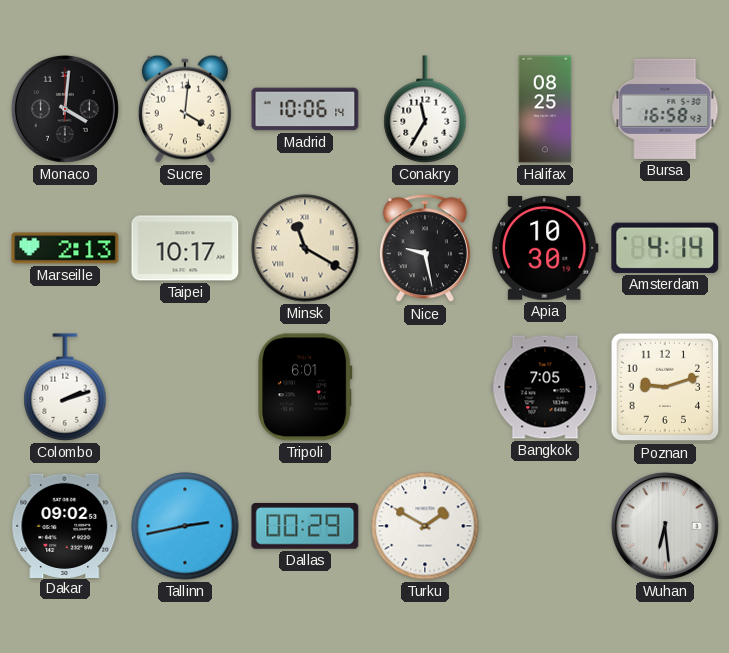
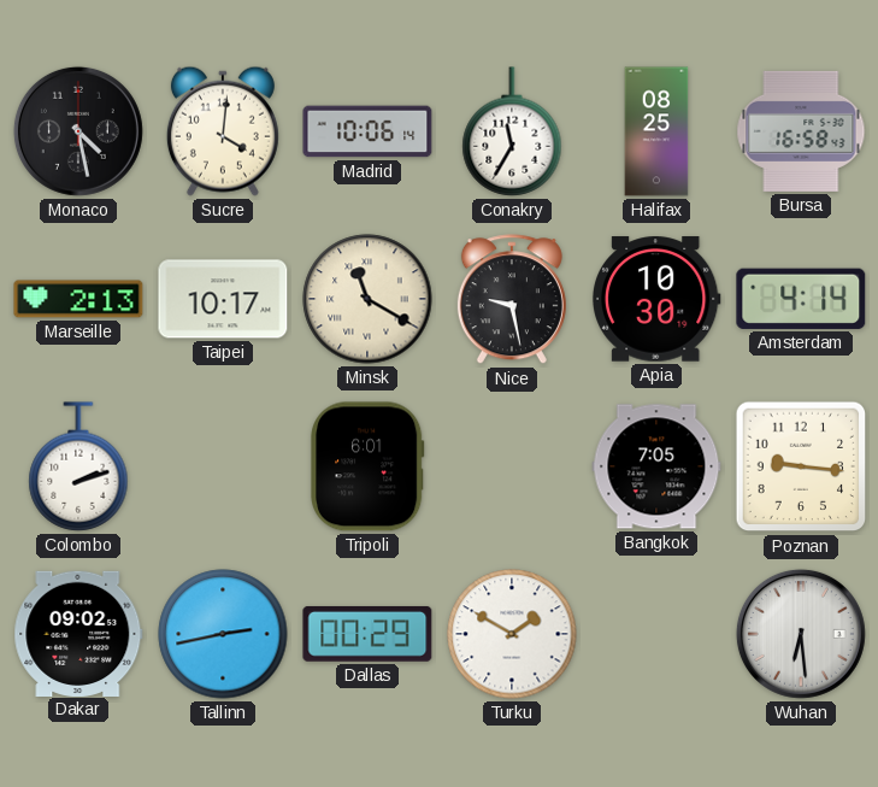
Monaco: 4:01 -> 4:28 (78, 131)
Poznan: 9:12 -> 9:16 (801, 466)
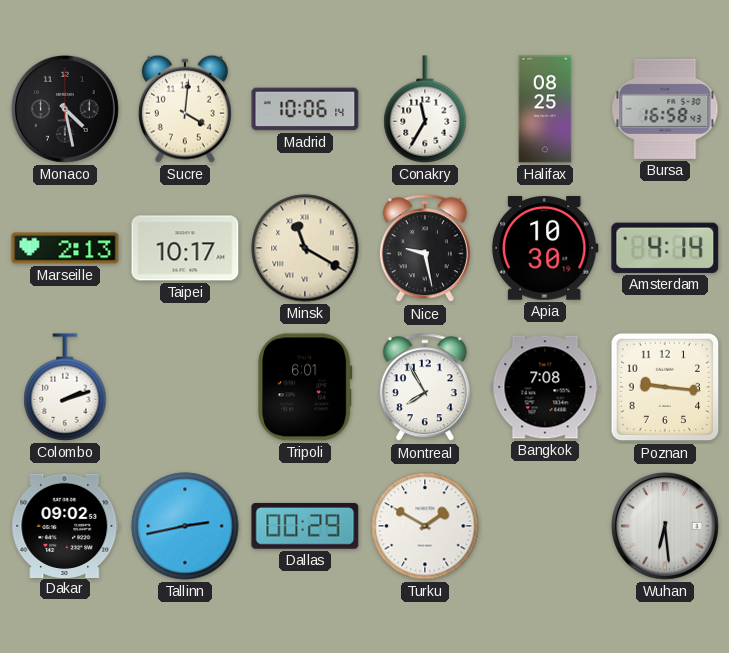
Montreal: none -> 7:55 (425, 388)
Bangkok: 7:05 -> 7:08 (545, 387)
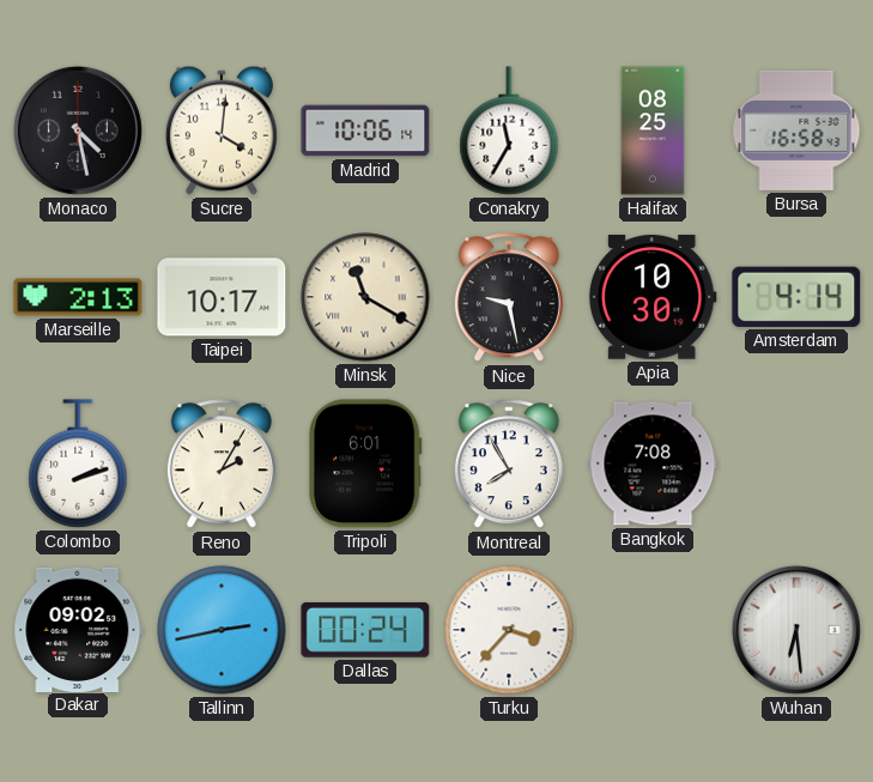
Reno: none -> 2:05 (222, 465)
Poznan: 9:16 -> none (665, 387)
Dallas: 00:29 -> 00:24 (365, 630)
Turku: 1:50 -> 3:37 (509, 630)
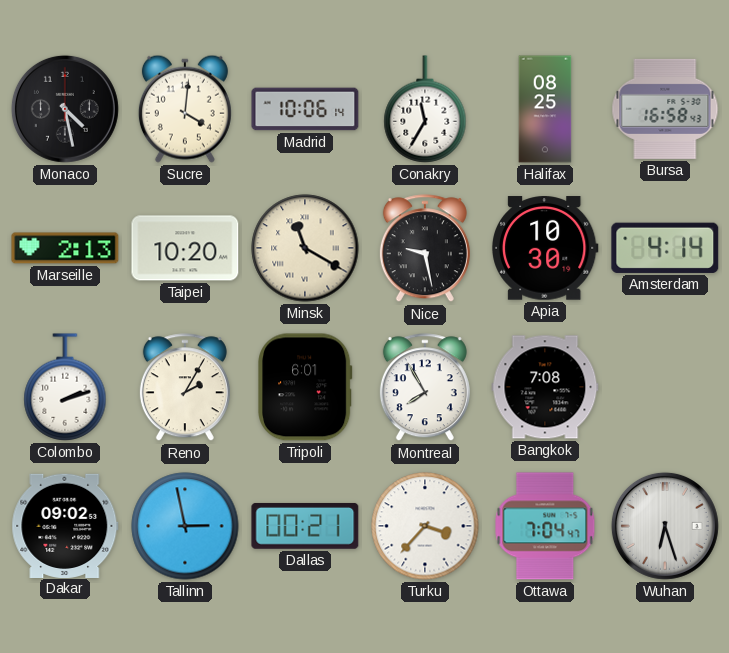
Taipei: 10:17 -> 10:20 (185, 248)
Tallinn: 2:43 -> 2:58 (185, 526)
Dallas: 00:24 -> 00:21 (305, 526)
Ottawa: none -> 7:04 (545, 526)
Wuhan: 6:29 -> 6:27 (665, 526)
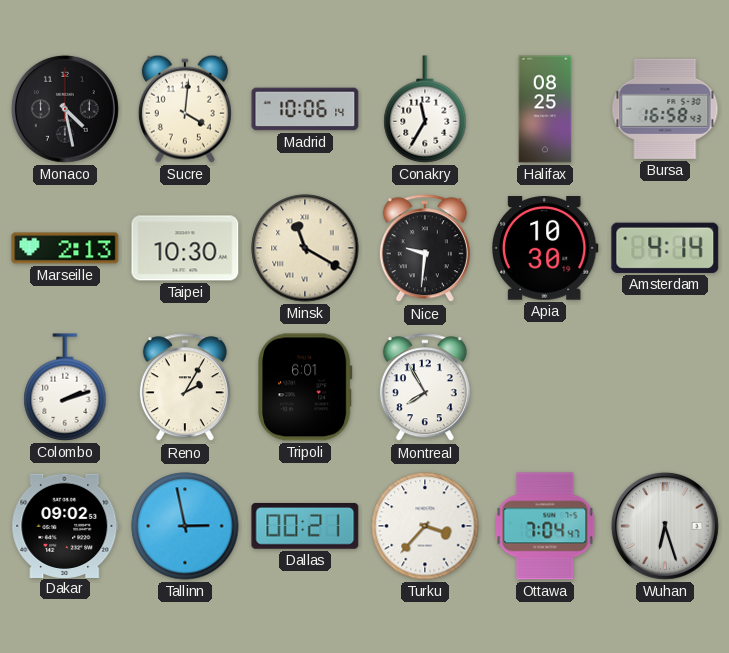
Taipei: 10:20 -> 10:30 (185, 248)
Nice: 9:28 -> 9:31 (425, 249)
Bangkok: 7:08 -> none (545, 387)
